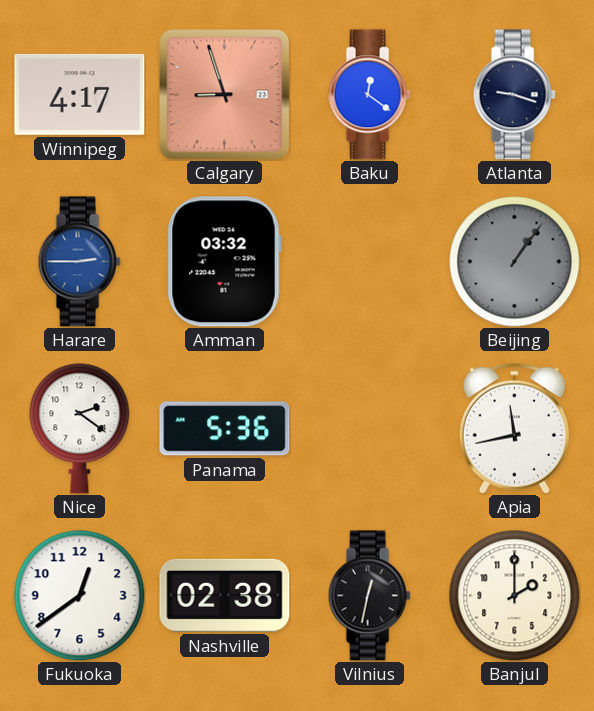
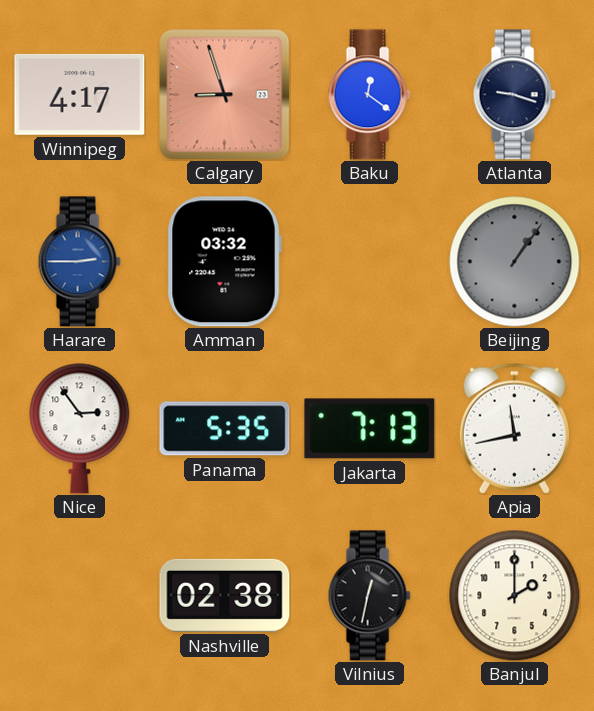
Nice: 2:21 -> 2:54 (80, 429)
Panama: 5:36 -> 5:35 (225, 429)
Jakarta: none -> 7:13 (370, 429)
Fukuoka: 12:39 -> none (80, 596)
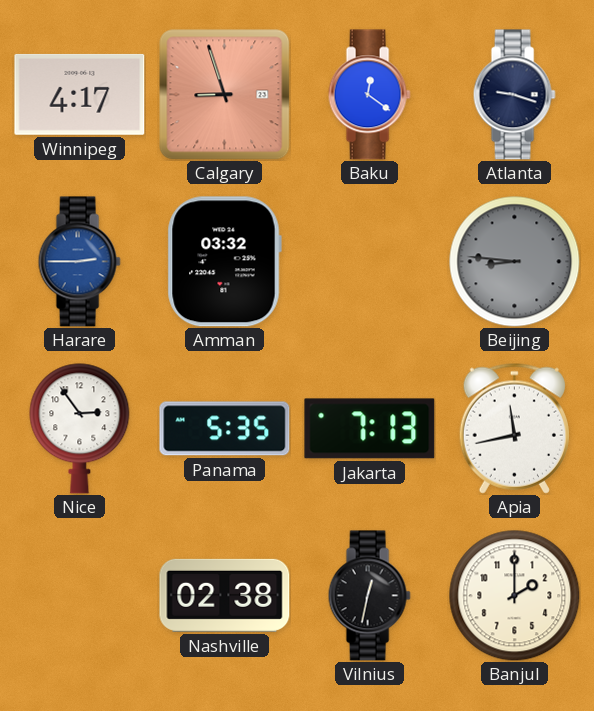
Beijing: 1:06 -> 8:46 (515, 262)
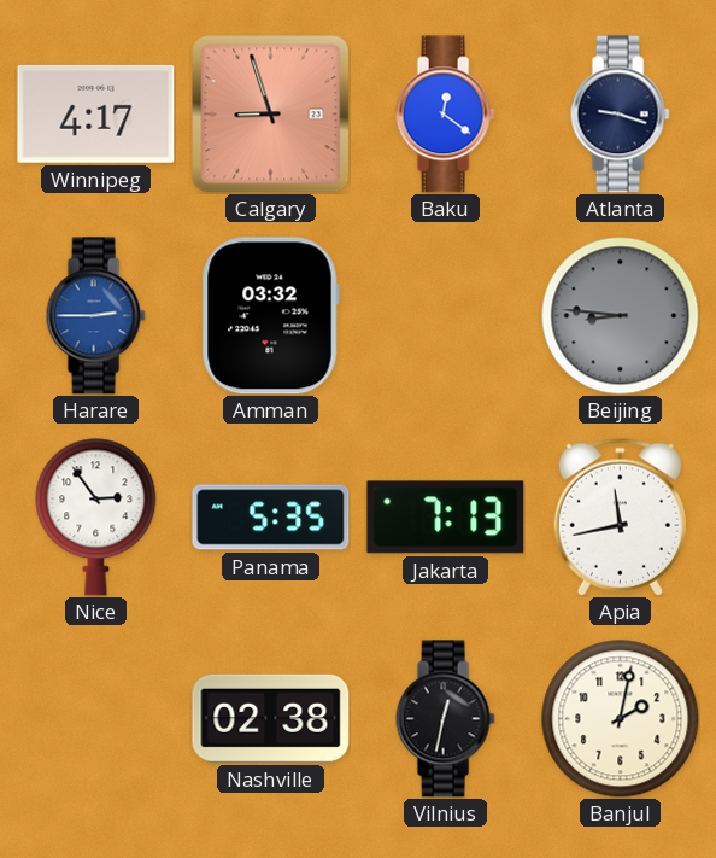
Banjul: 2:00 -> 2:02 (621, 719)
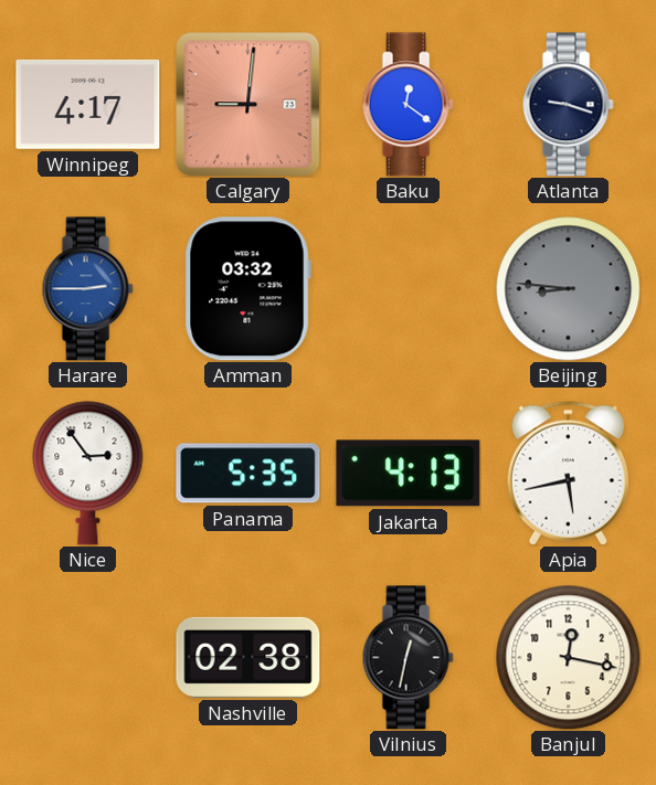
Calgary: 8:57 -> 9:01 (248, 105)
Jakarta: 7:13 -> 4:13 (409, 474)
Apia: 11:43 -> 5:43 (568, 473)
Banjul: 2:02 -> 12:17 (569, 658)
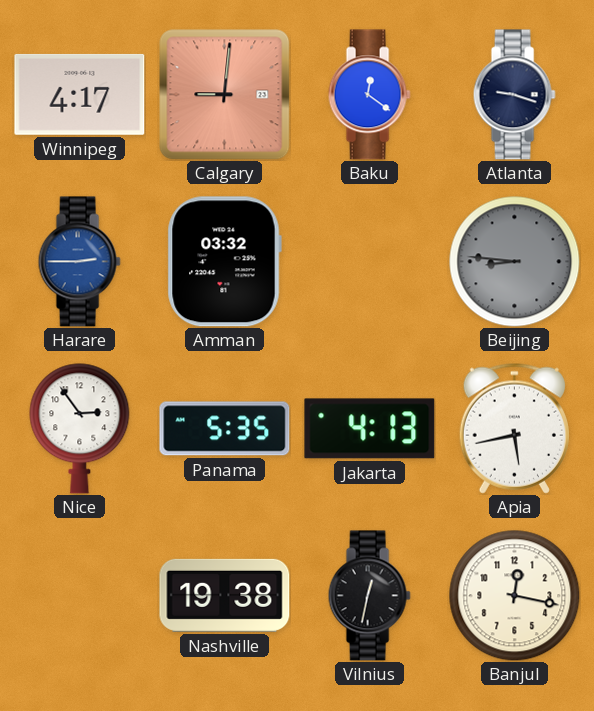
Nashville: 02:38 -> 19:38 (225, 595)
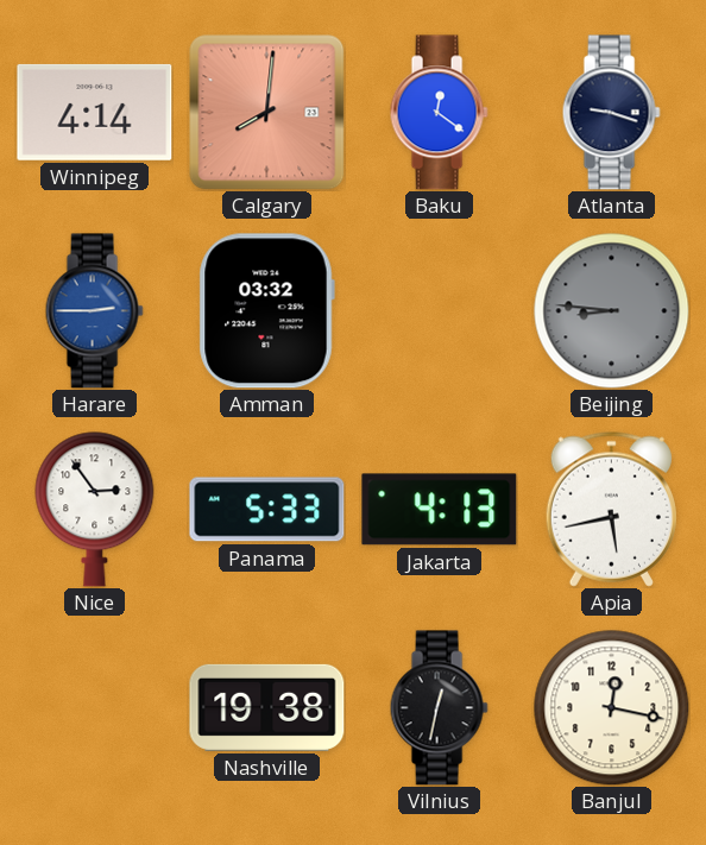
Winnipeg: 4:17 -> 4:14 (95, 112)
Calgary: 9:01 -> 8:01 (267, 113)
Panama: 5:35 -> 5:33 (267, 510)
